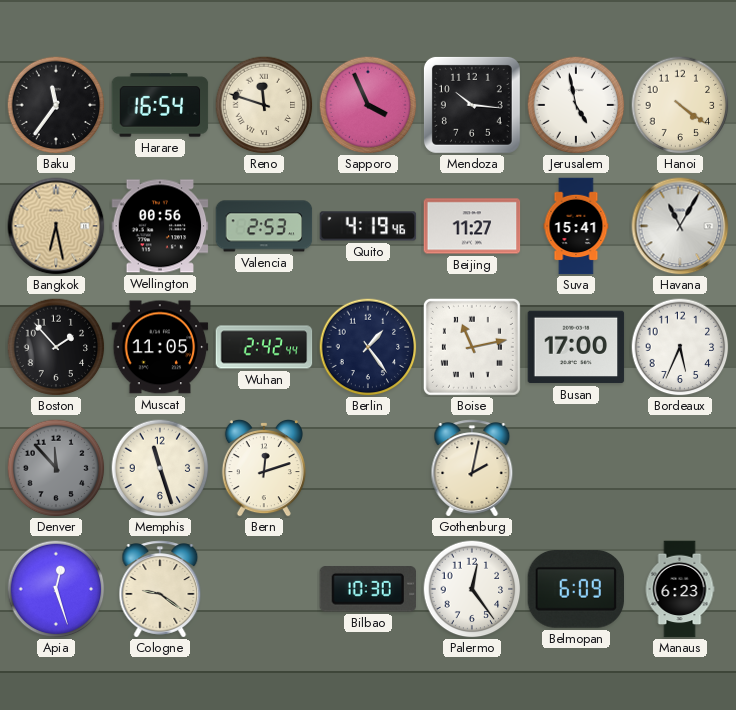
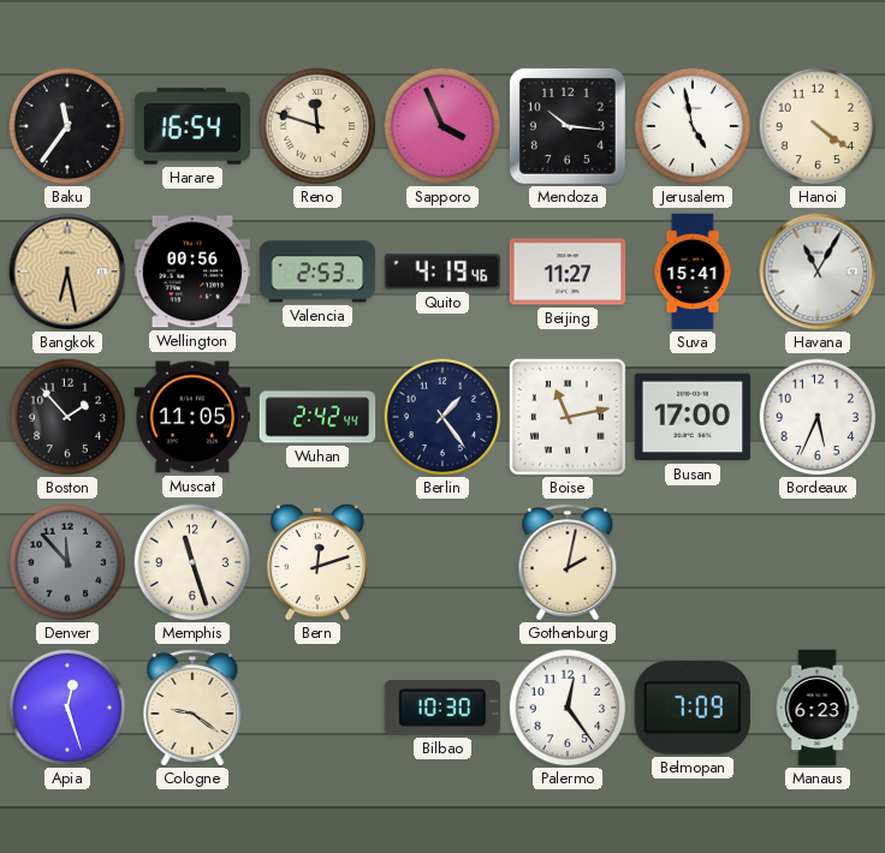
Belmopan: 6:09 -> 7:09 (693, 709)
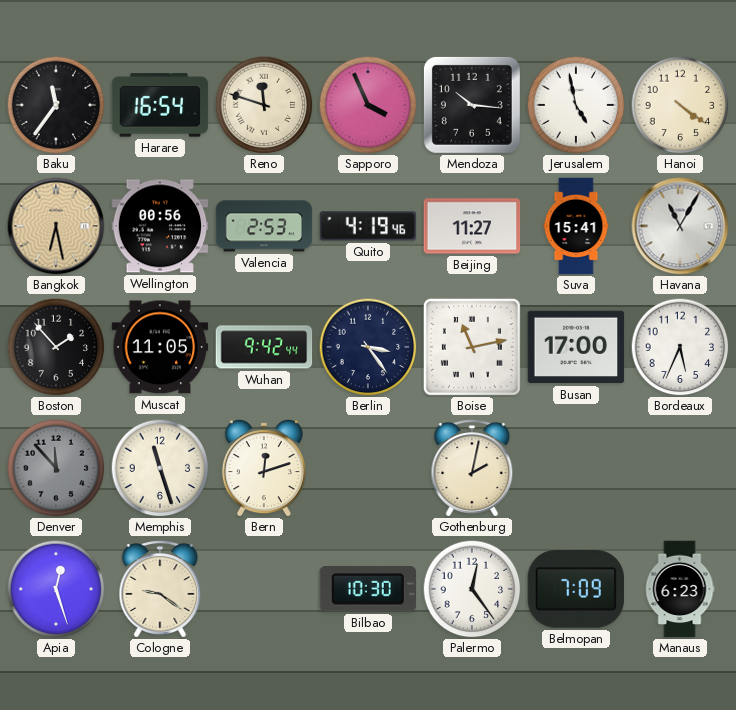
Wuhan: 2:42 -> 9:42 (264, 347)
Berlin: 1:24 -> 3:24 (368, 347)
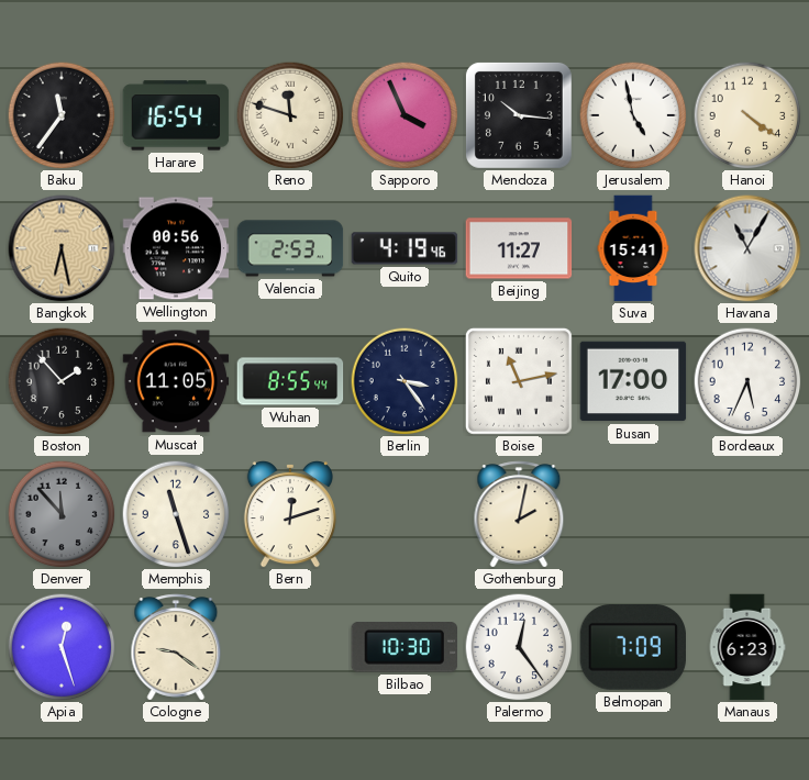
Wuhan: 9:42 -> 8:55 (290, 381)
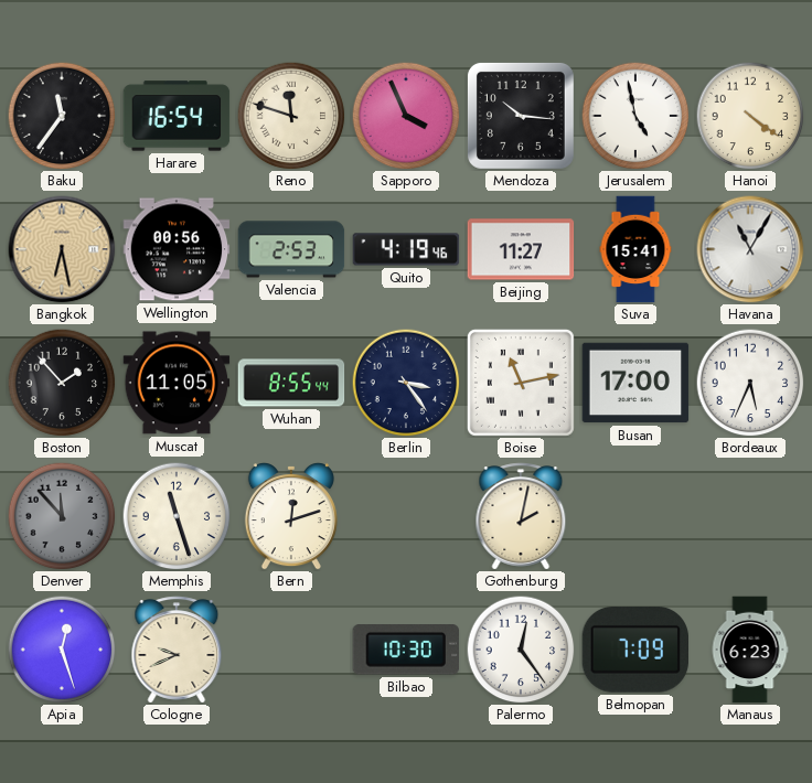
Cologne: 9:21 -> 9:41 (177, 650)
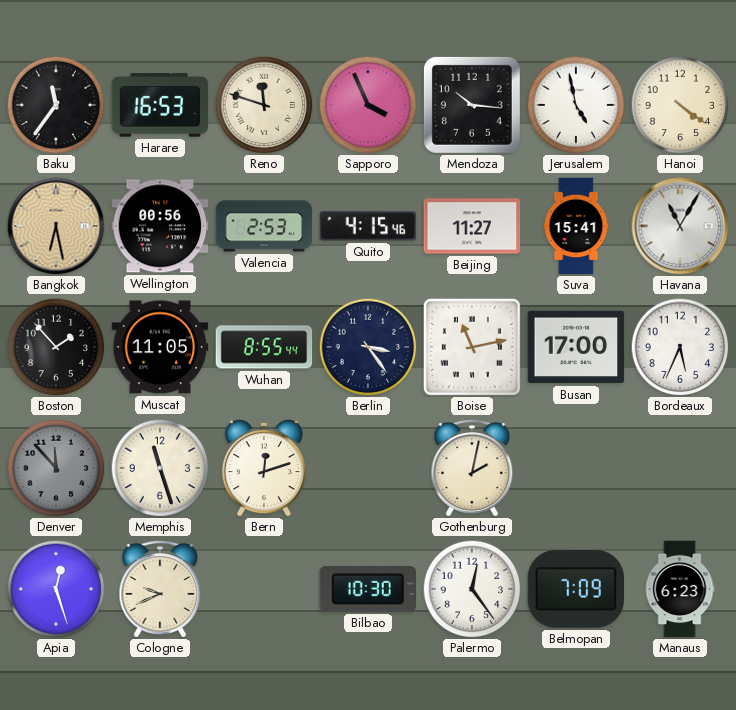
Harare: 16:54 -> 16:53 (160, 105)
Quito: 4:19 -> 4:15 (368, 226)
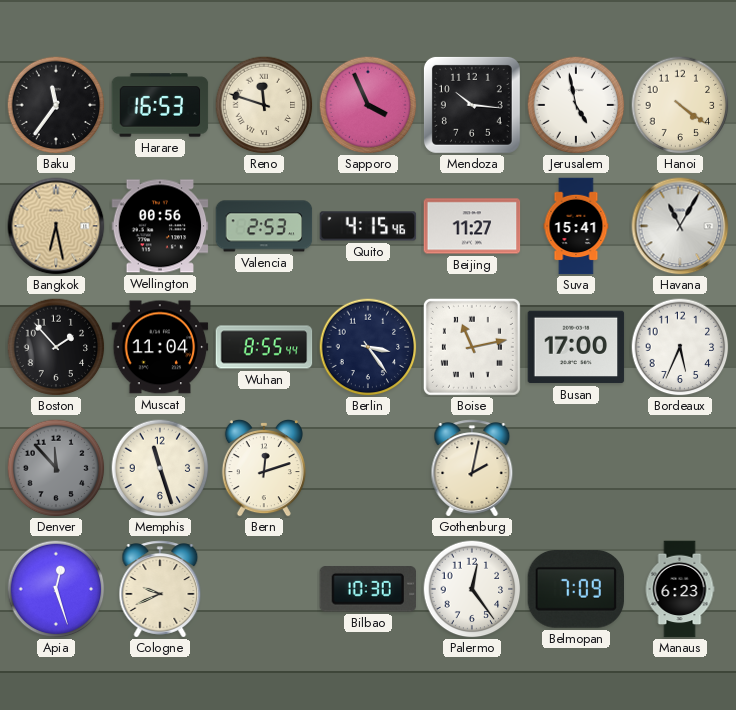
Muscat: 11:05 -> 11:04 (160, 347)
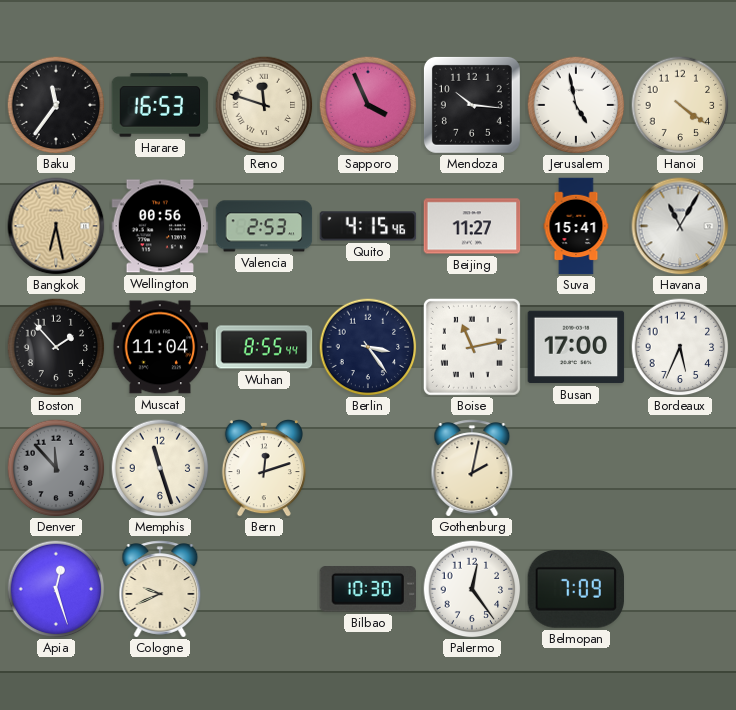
Manaus: 6:23 -> none (680, 589)
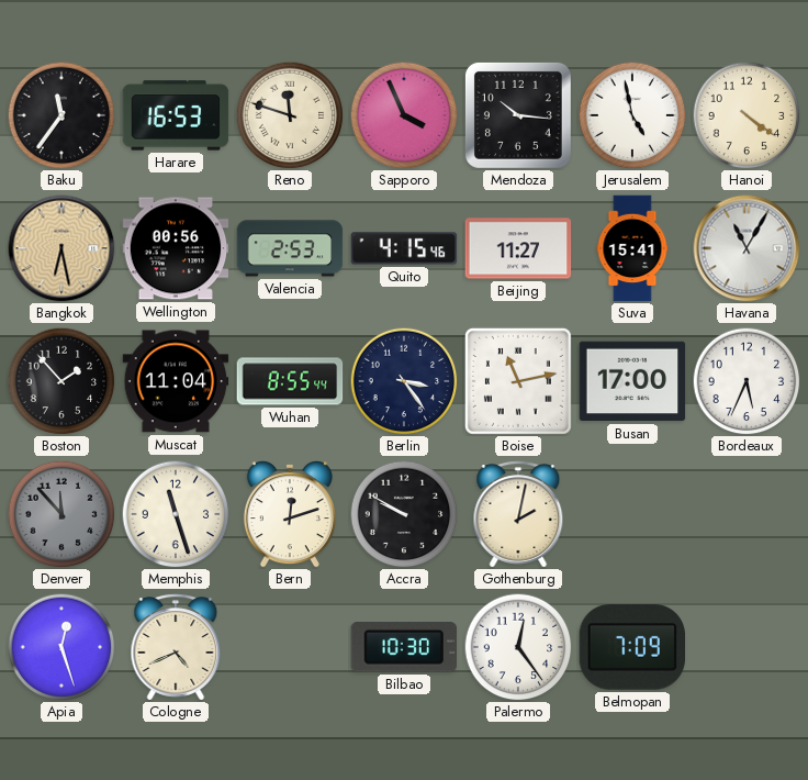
Accra: none -> 9:50 (404, 514)
Cologne: 9:41 -> 4:41 (176, 647)
